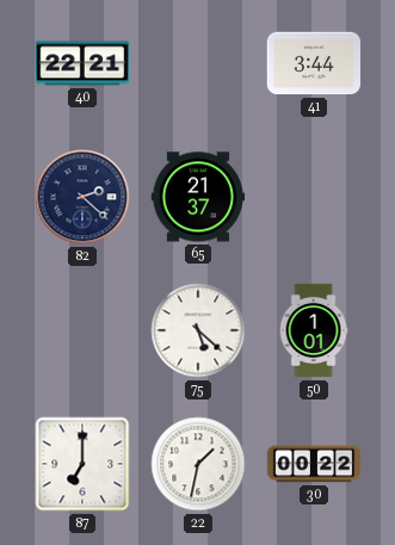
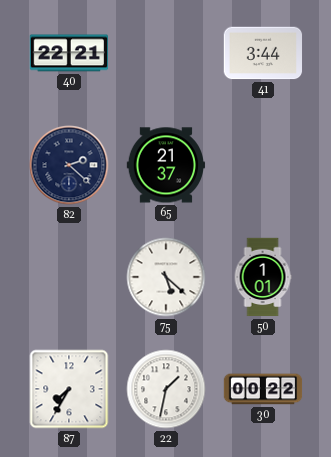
87: 7:00 -> 7:35 (69, 389)
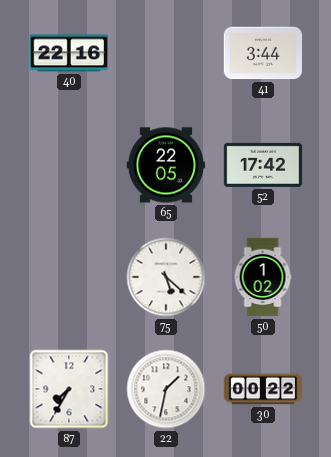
40: 22:21 -> 22:16 (68, 53)
82: 2:22 -> none (69, 165)
65: 21:37 -> 22:05 (166, 165)
52: none -> 17:42 (263, 165)
50: 1:01 -> 1:02 (263, 277)
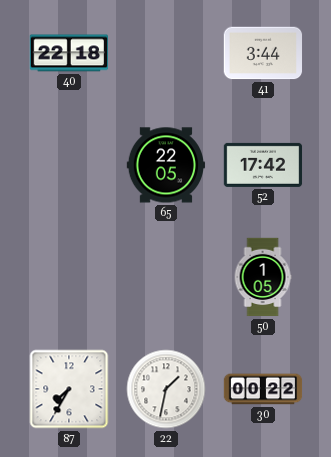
40: 22:16 -> 22:18 (68, 53)
75: 5:22 -> none (166, 277)
50: 1:02 -> 1:05 (263, 277)
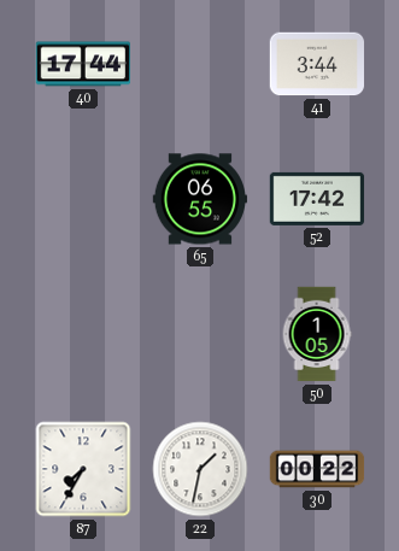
40: 22:18 -> 17:44 (82, 64)
65: 22:05 -> 06:55 (200, 199)
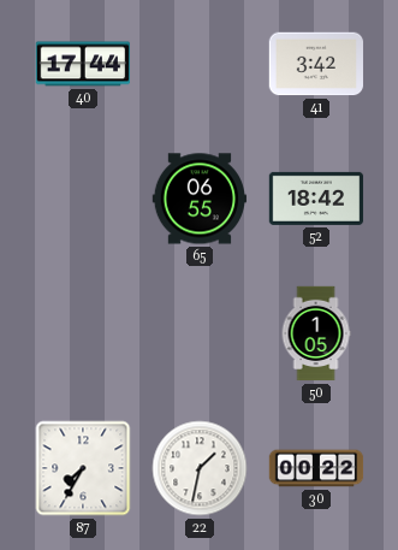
41: 3:44 -> 3:42 (316, 64)
52: 17:42 -> 18:42 (316, 199)
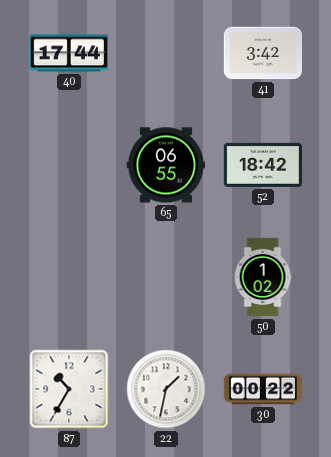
50: 1:05 -> 1:02 (263, 277)
87: 7:35 -> 10:35 (69, 389)
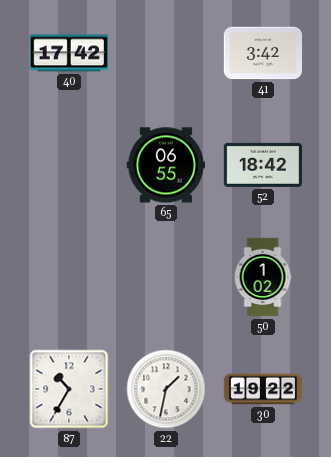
40: 17:44 -> 17:42 (68, 53)
30: 00:22 -> 19:22 (263, 389)
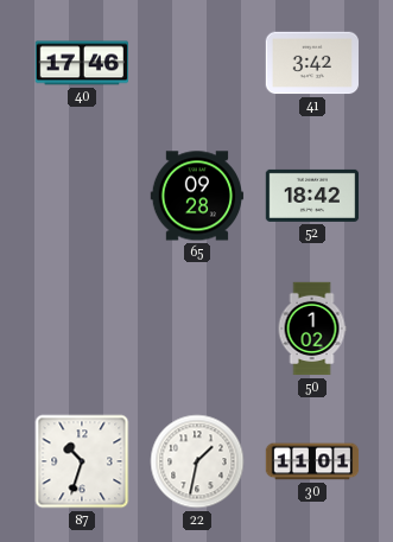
40: 17:42 -> 17:46 (81, 63)
65: 06:55 -> 09:28 (197, 196)
87: 10:35 -> 10:33 (82, 461)
30: 19:22 -> 11:01 (312, 461)
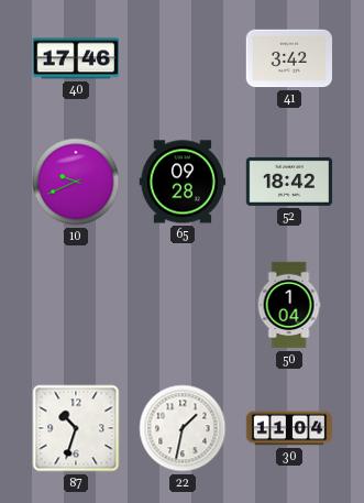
10: none -> 9:41 (76, 182)
50: 1:02 -> 1:04 (289, 305)
30: 11:01 -> 11:04 (289, 428)
